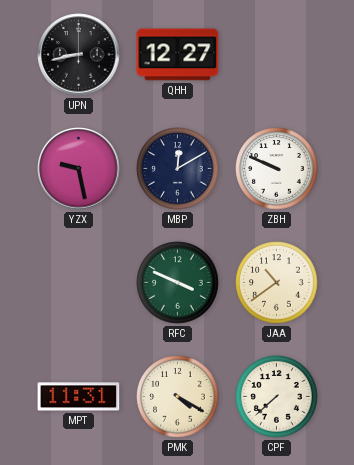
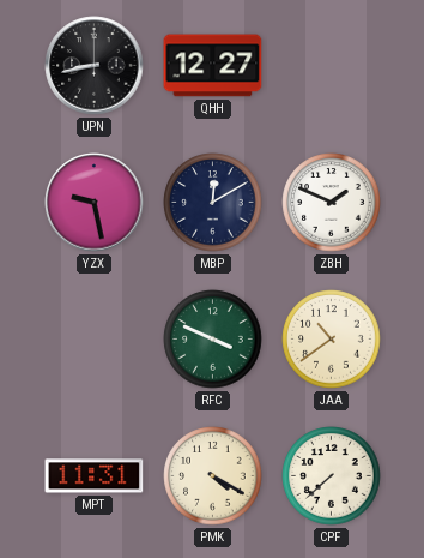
ZBH: 9:49 -> 1:49 (332, 203)
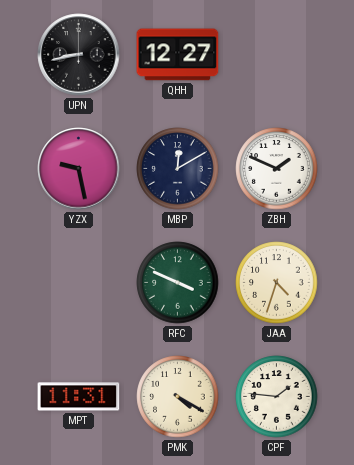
JAA: 10:39 -> 4:33 (277, 283)
CPF: 7:38 -> 1:46 (277, 397)
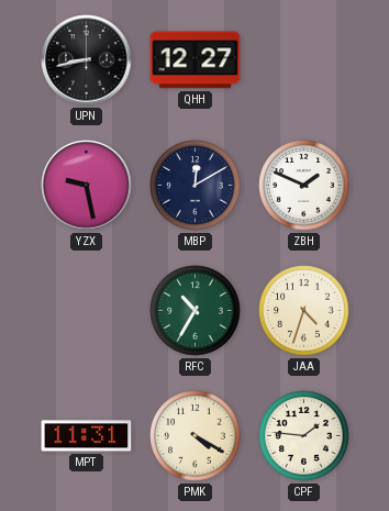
RFC: 3:49 -> 10:35 (196, 311)
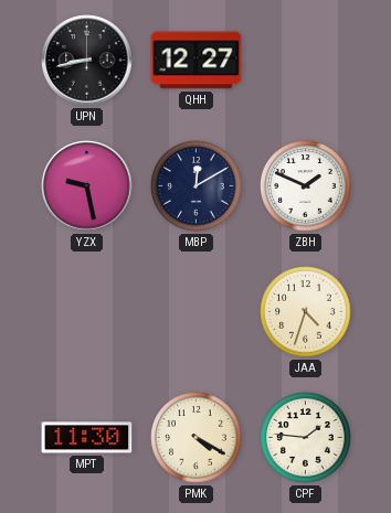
RFC: 10:35 -> none (196, 311)
MPT: 11:31 -> 11:30 (87, 438)
